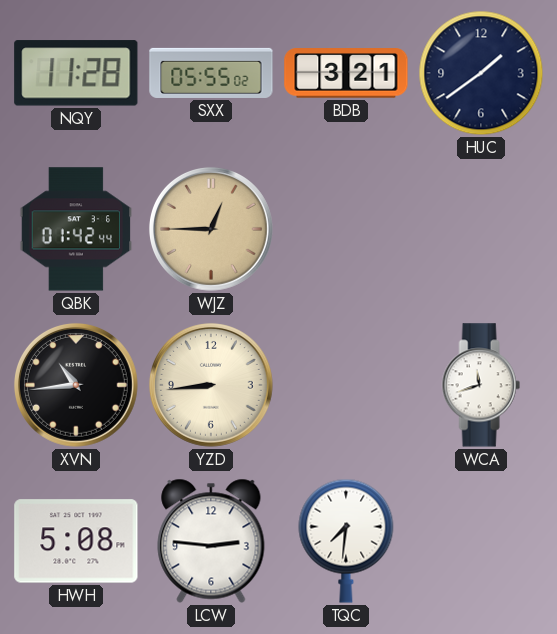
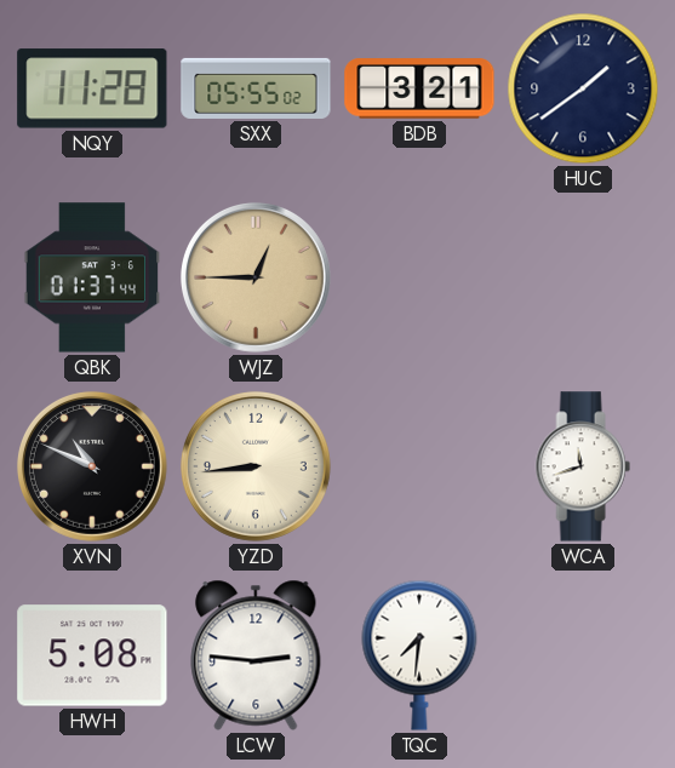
QBK: 01:42 -> 01:37 (92, 277)
XVN: 10:44 -> 10:49 (92, 466)
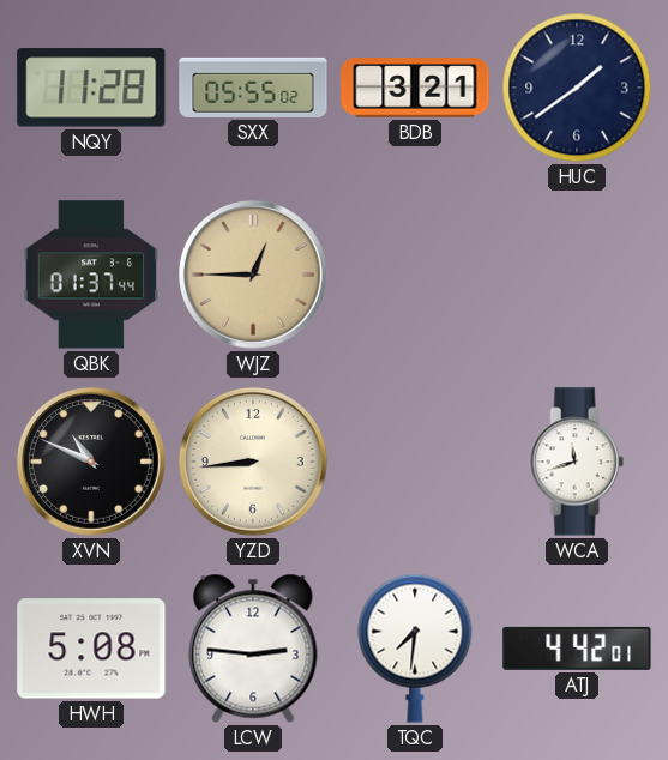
ATJ: none -> 4:42 (577, 649)
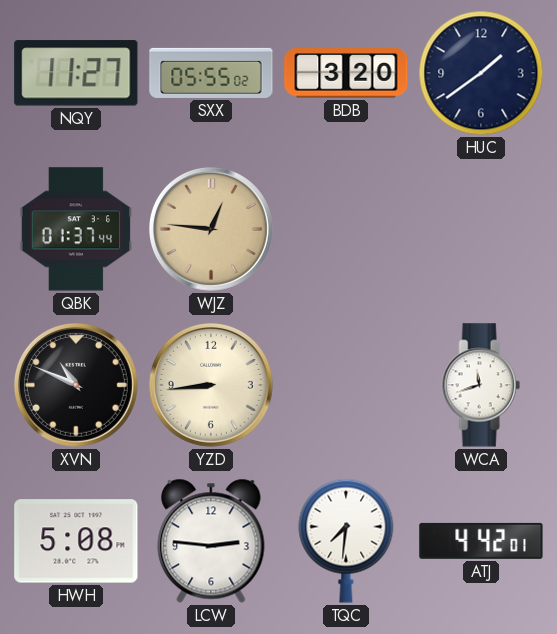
NQY: 11:28 -> 11:27 (76, 73)
BDB: 3:21 -> 3:20 (346, 73)
WJZ: 12:45 -> 12:46 (211, 229)
